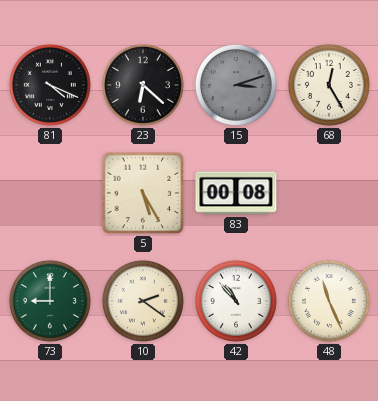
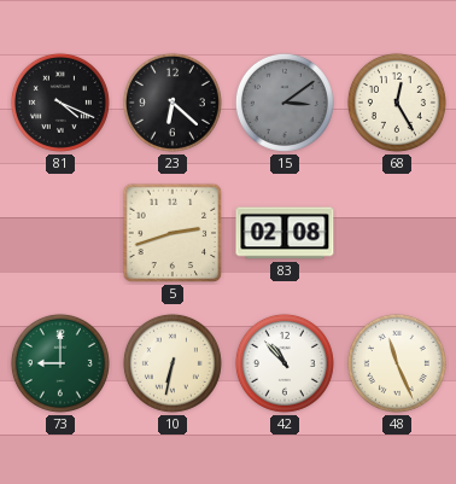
15: 3:12 -> 3:09 (285, 103)
5: 5:25 -> 2:42 (173, 233)
83: 00:08 -> 02:08 (285, 233)
10: 2:21 -> 6:32 (173, 363)
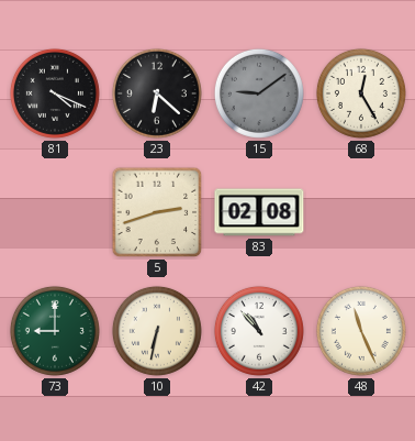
15: 3:09 -> 9:09 (259, 93)
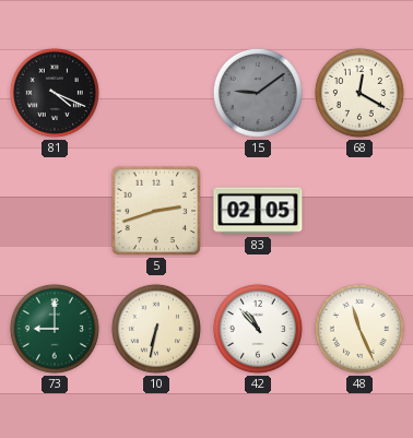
23: 6:22 -> none (157, 93)
68: 12:25 -> 12:20 (359, 93)
83: 02:08 -> 02:05 (258, 211)
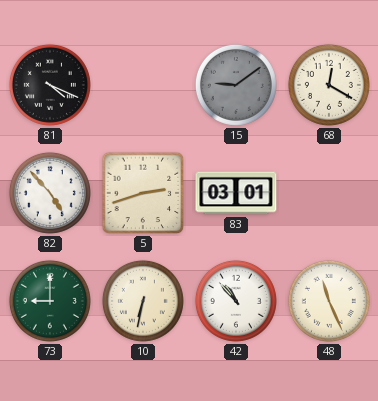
82: none -> 4:53 (50, 193)
83: 02:05 -> 03:01 (236, 193)
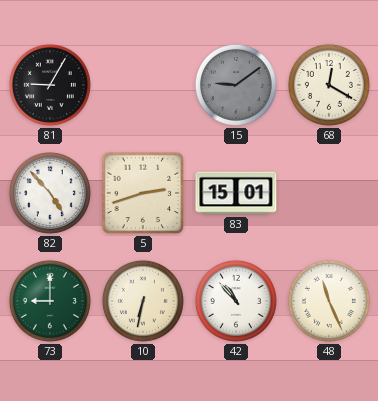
81: 4:19 -> 9:05 (50, 85)
83: 03:01 -> 15:01 (236, 193)
